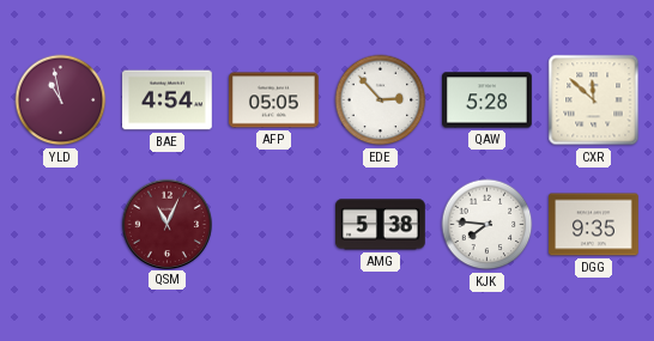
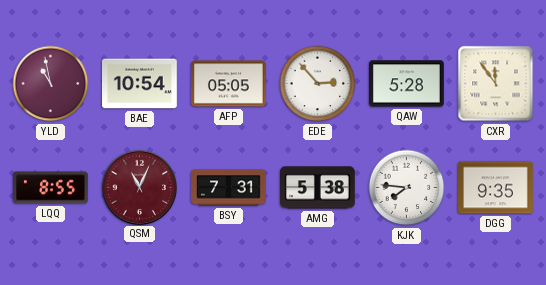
BAE: 4:54 -> 10:54 (140, 84)
CXR: 11:52 -> 11:54 (496, 84)
LQQ: none -> 8:55 (51, 188)
BSY: none -> 7:31 (229, 188)
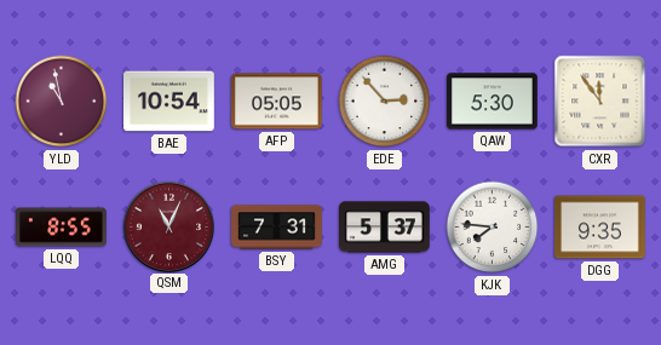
QAW: 5:28 -> 5:30 (493, 102)
AMG: 5:38 -> 5:37 (385, 228)
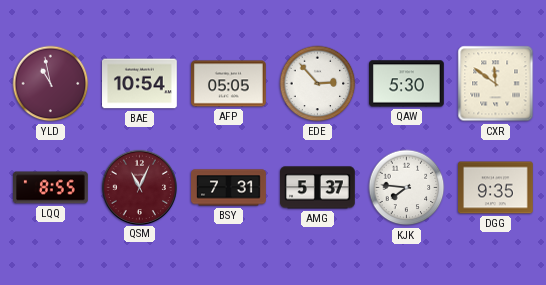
CXR: 11:54 -> 11:51 (496, 84)
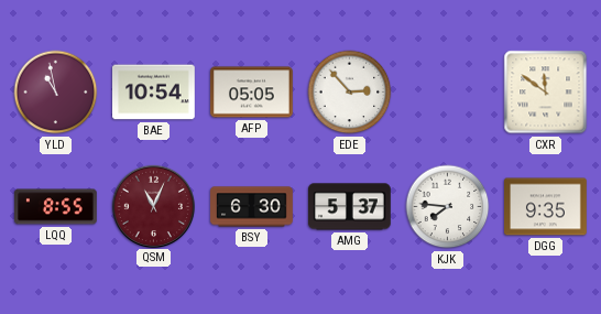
QAW: 5:30 -> none (407, 84)
BSY: 7:31 -> 6:30 (252, 207)
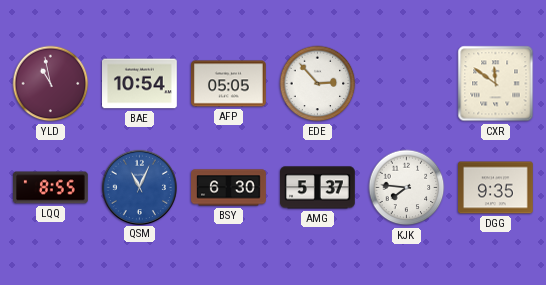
QSM dial: burgundy -> blue (139, 187)
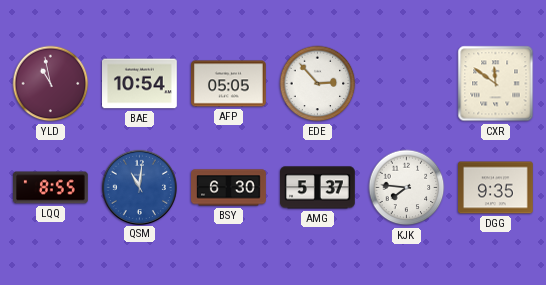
QSM: 11:04 -> 11:01 (139, 187)
